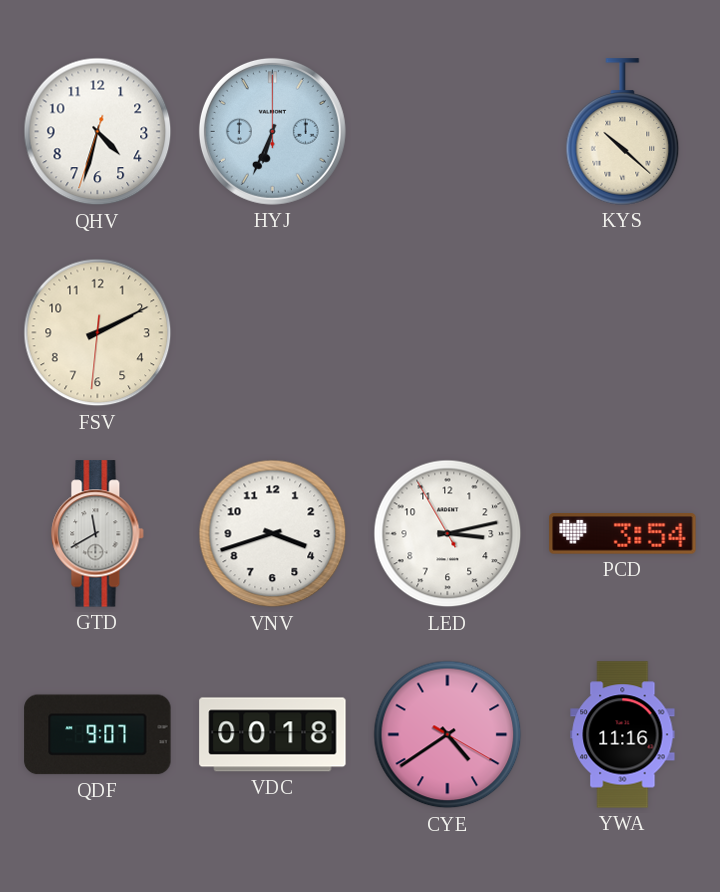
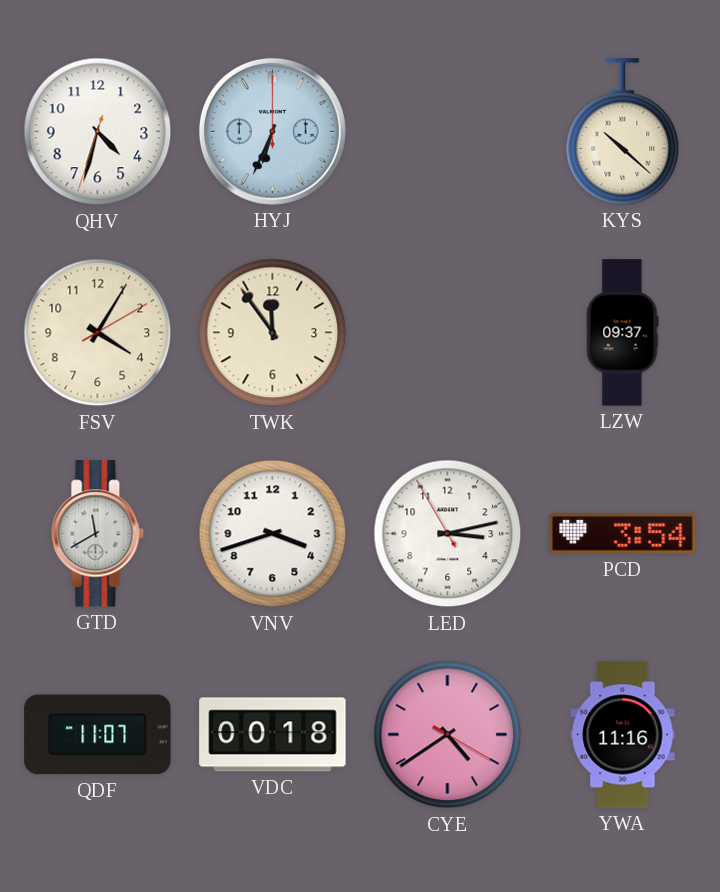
FSV: 2:10 -> 4:05 (98, 333)
TWK: none -> 11:54 (273, 333)
LZW: none -> 09:37 (622, 333)
QDF: 9:07 -> 11:07 (98, 735)
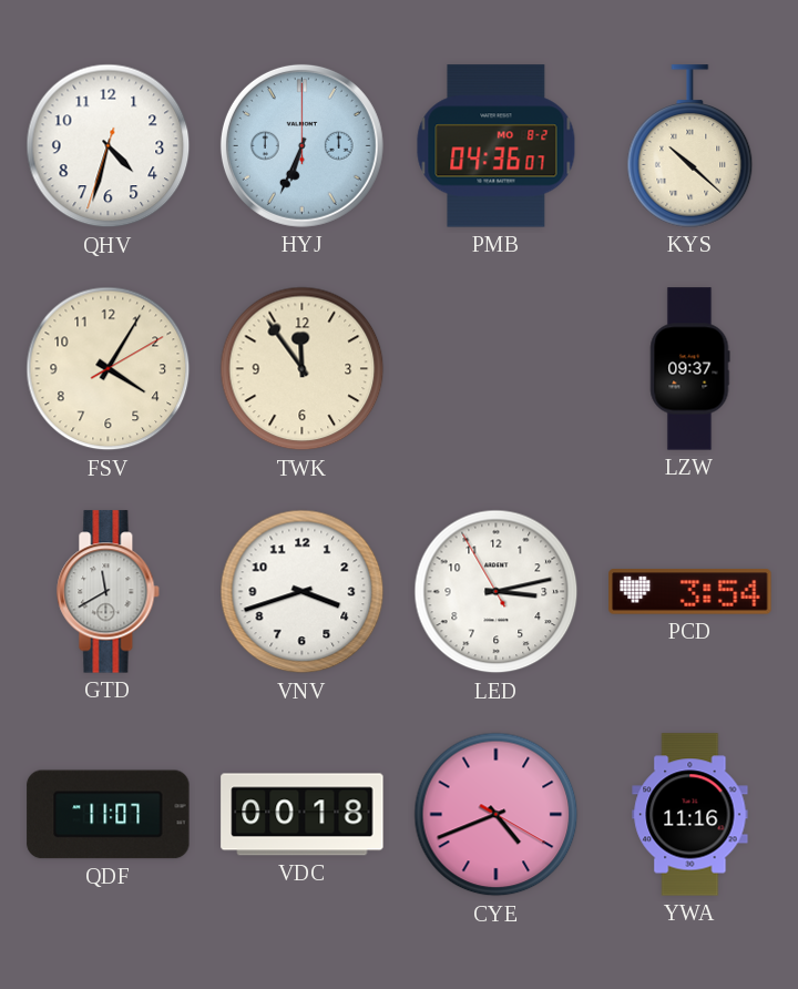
PMB: none -> 04:36 (497, 146)
CYE: 4:39 -> 4:41 (497, 815)
